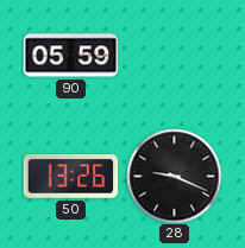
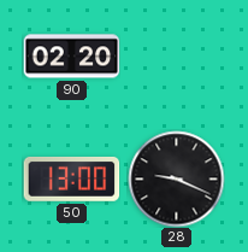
90: 05:59 -> 02:20 (71, 57)
50: 13:26 -> 13:00 (71, 180)
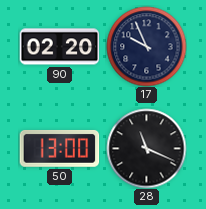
17: none -> 9:56 (146, 46)
28: 9:19 -> 11:19 (146, 148)
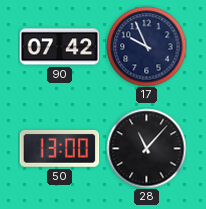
90: 02:20 -> 07:42 (59, 47)
28: 11:19 -> 11:07 (146, 148)
